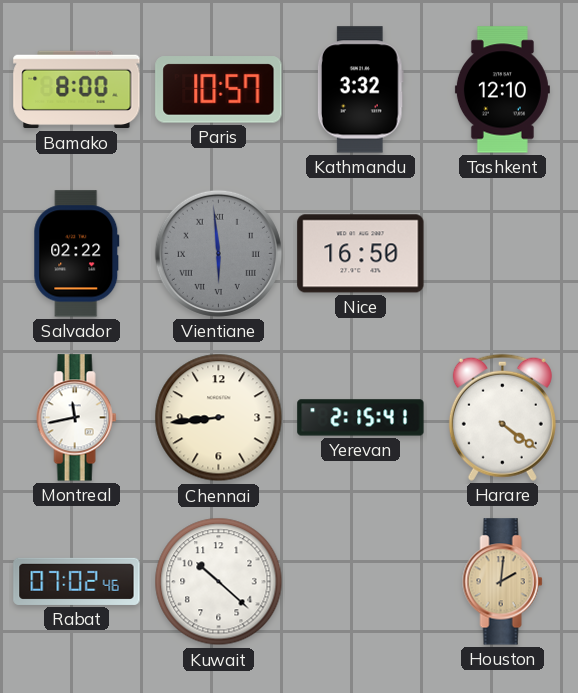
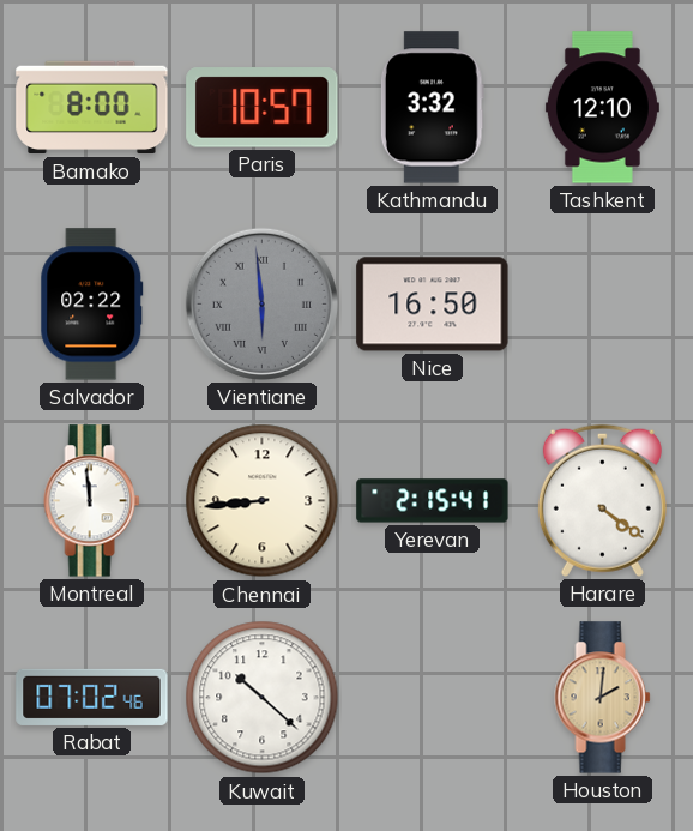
Montreal: 11:43 -> 11:59 (92, 501)
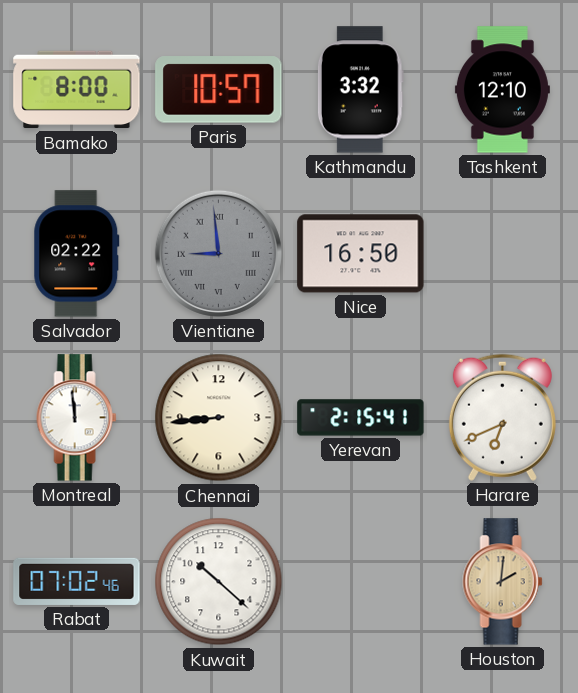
Vientiane: 5:59 -> 8:59 (218, 253)
Harare: 4:21 -> 6:41 (502, 417)
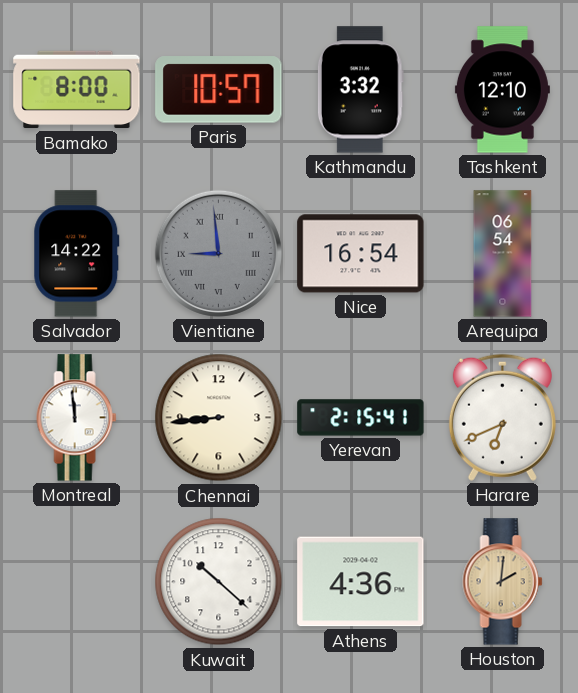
Salvador: 02:22 -> 14:22 (77, 254)
Nice: 16:50 -> 16:54 (361, 254)
Arequipa: none -> 06:54 (503, 254)
Rabat: 07:02 -> none (77, 581)
Athens: none -> 4:36 (361, 582)
